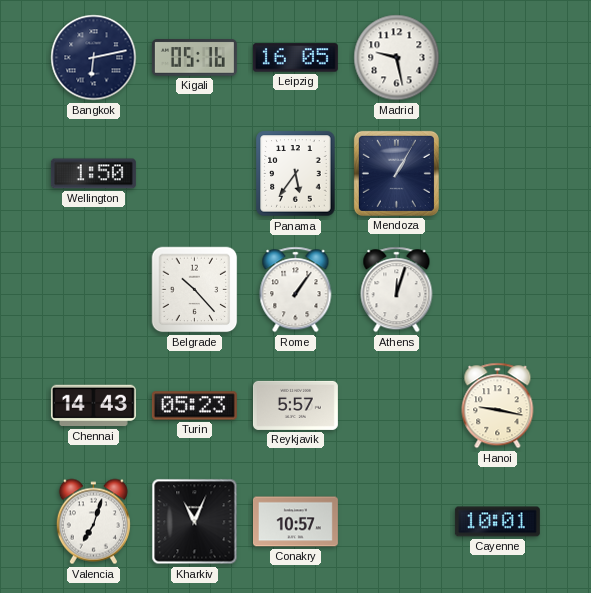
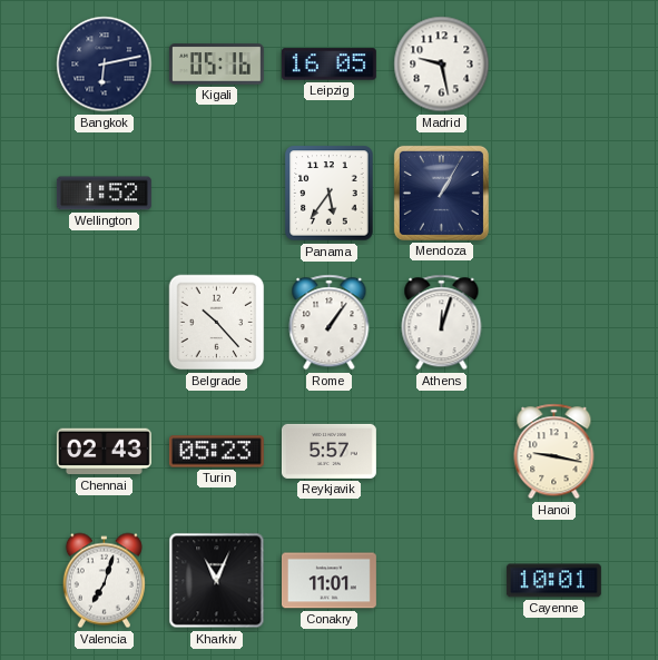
Wellington: 1:50 -> 1:52 (104, 194)
Chennai: 14:43 -> 02:43 (104, 452)
Conakry: 10:57 -> 11:01 (328, 581)
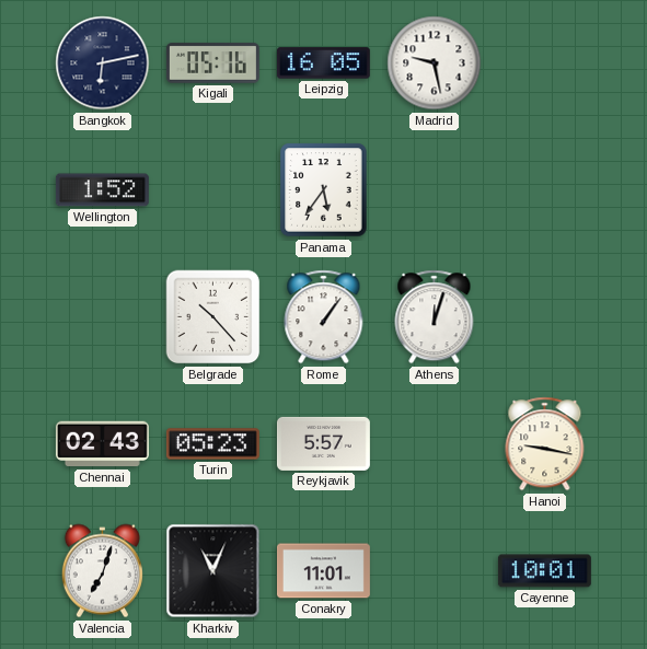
Mendoza: 1:05 -> none (441, 193)
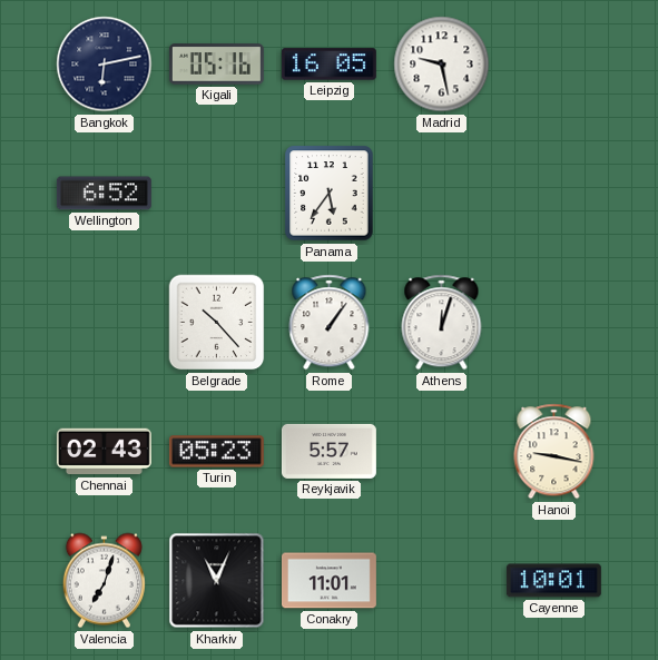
Wellington: 1:52 -> 6:52 (104, 194)
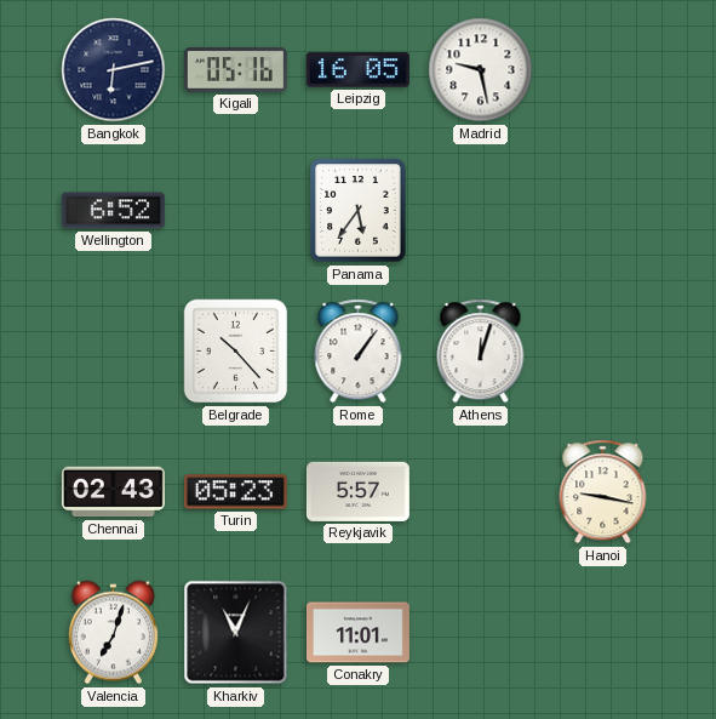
Cayenne: 10:01 -> none (553, 581)
